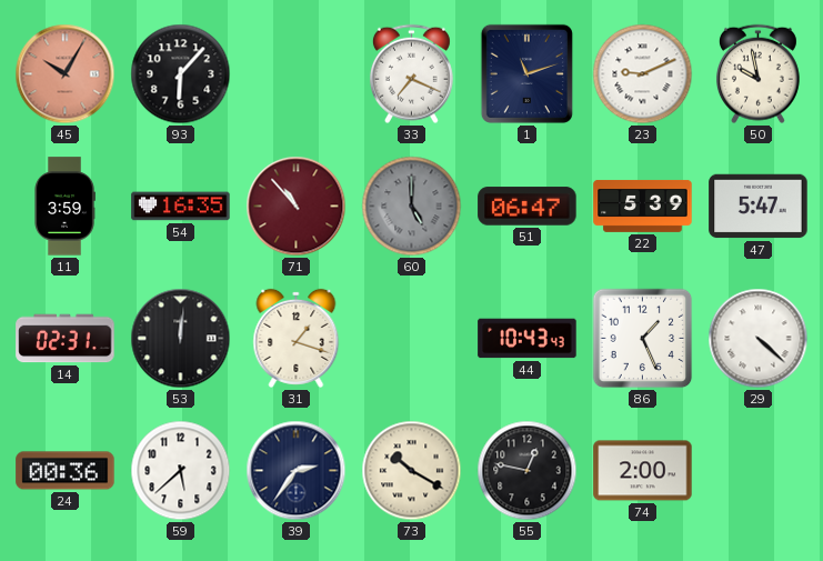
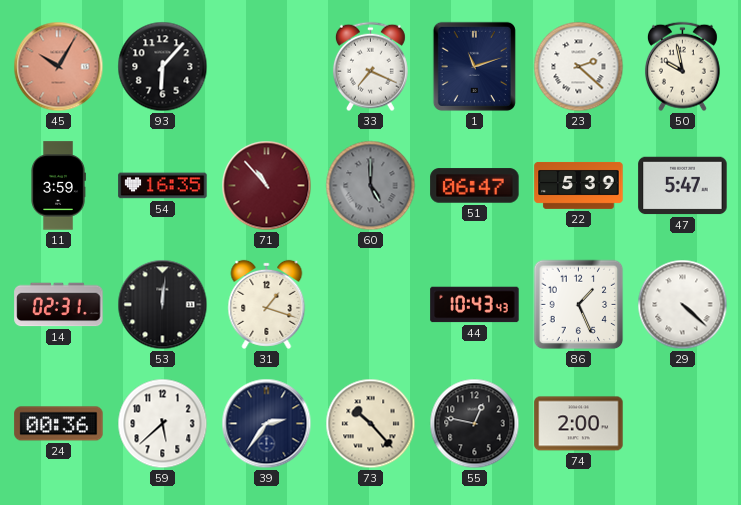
23: 9:11 -> 2:22 (579, 67)
73: 10:20 -> 10:23 (371, 424)
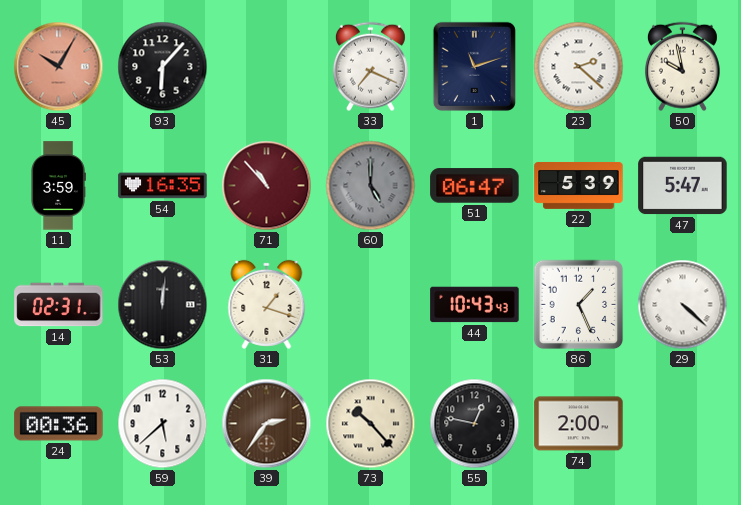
39 dial: navy -> brown (267, 424)
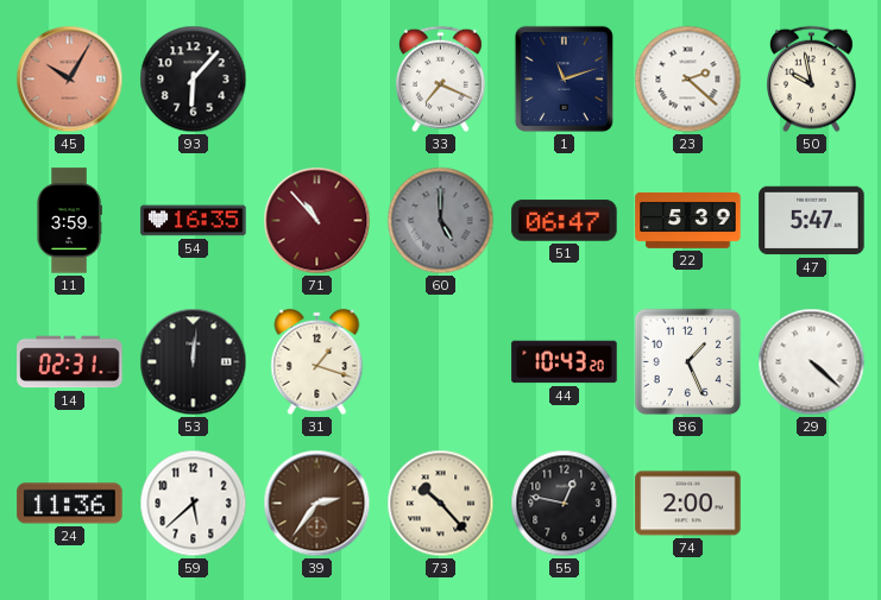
44: 10:43:43 -> 10:43:20 (565, 362)
24: 00:36 -> 11:36 (70, 504)
